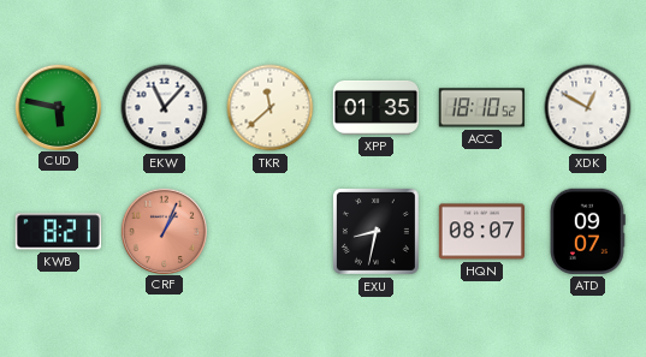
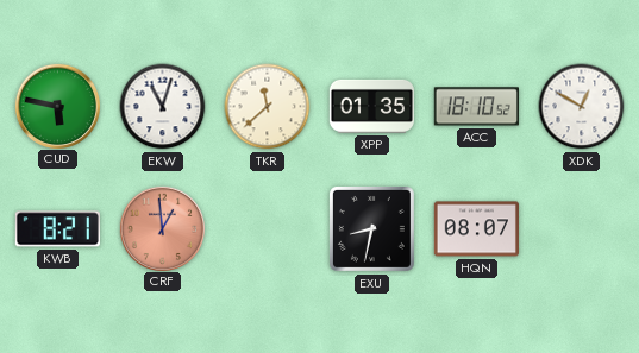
EKW: 11:07 -> 11:03 (163, 107)
CRF: 1:04 -> 12:59 (162, 228)
ATD: 09:07 -> none (587, 231)
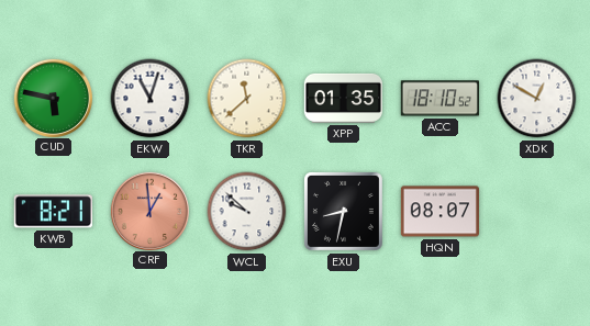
WCL: none -> 9:52 (247, 212)
